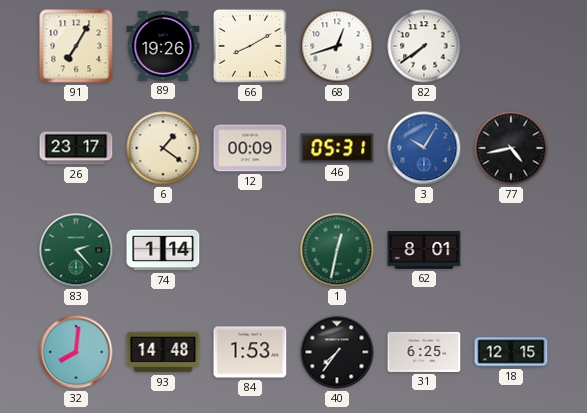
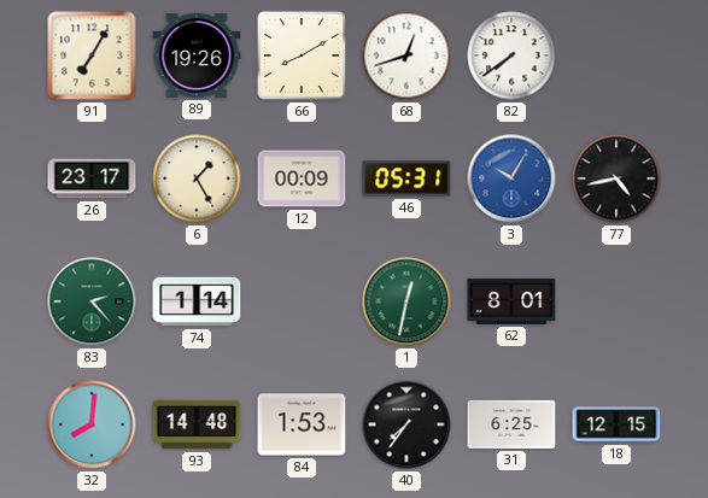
6: 1:21 -> 1:25 (197, 178)
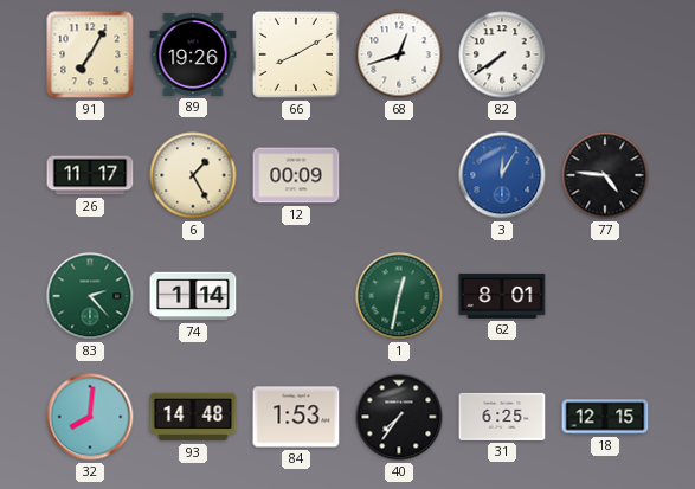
26: 23:17 -> 11:17 (90, 175)
46: 05:31 -> none (406, 178)
3: 10:05 -> 12:05 (502, 175)
77: 4:43 -> 4:46 (605, 175)
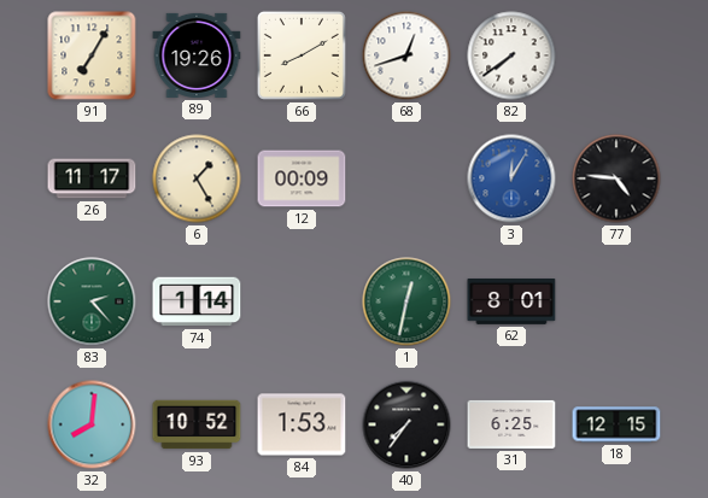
93: 14:48 -> 10:52 (197, 424)
